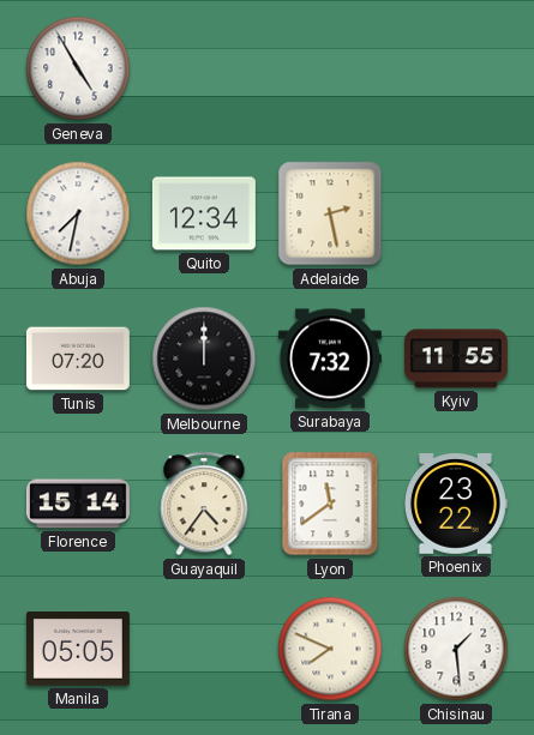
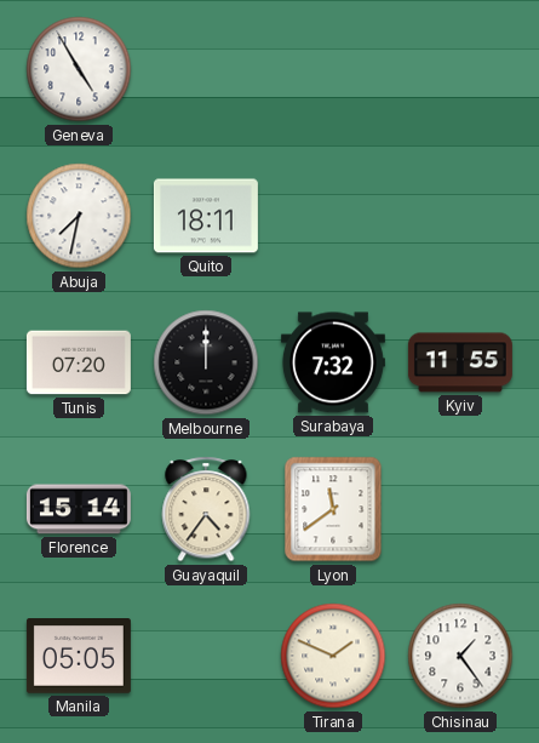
Quito: 12:34 -> 18:11 (206, 216)
Adelaide: 2:28 -> none (330, 213)
Phoenix: 23:22 -> none (455, 505)
Tirana: 7:49 -> 1:49 (333, 656)
Chisinau: 1:29 -> 1:24 (460, 656)
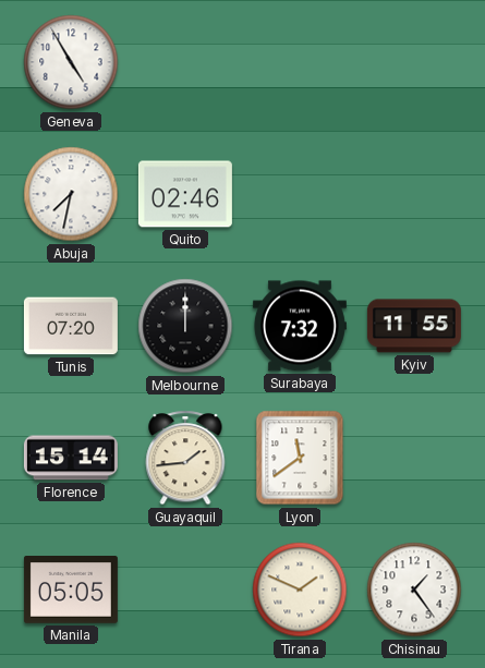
Quito: 18:11 -> 02:46 (185, 194)
Guayaquil: 4:36 -> 1:44 (185, 458)
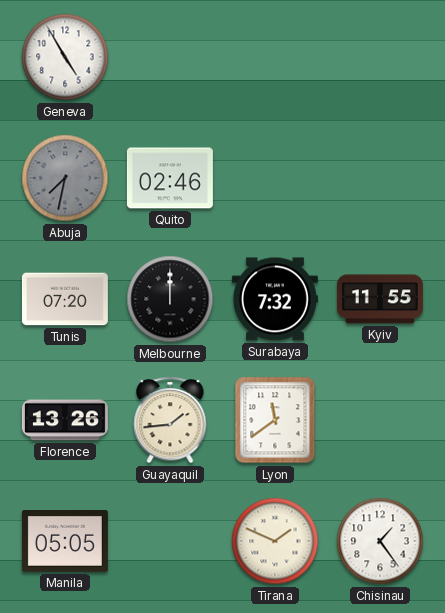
Abuja dial: white -> grey (65, 178)
Florence: 15:14 -> 13:26 (65, 420)
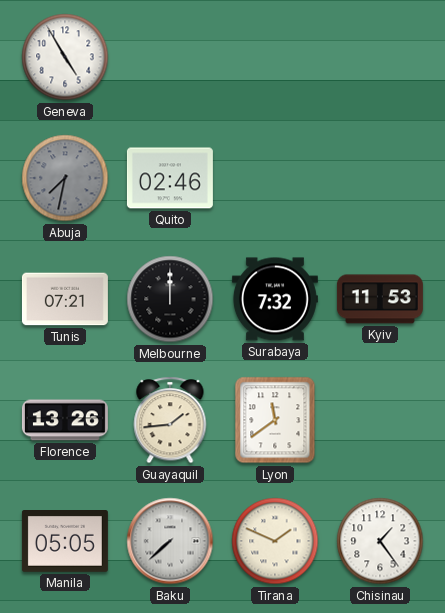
Tunis: 07:20 -> 07:21 (65, 299)
Kyiv: 11:55 -> 11:53 (380, 299)
Baku: none -> 7:38 (170, 541)
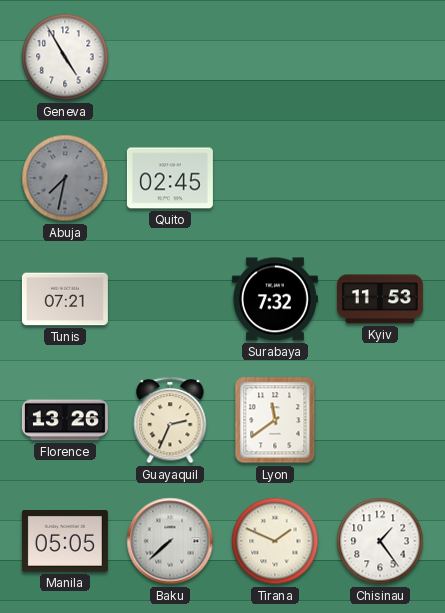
Quito: 02:46 -> 02:45 (170, 178)
Melbourne: 12:00 -> none (170, 299)
Guayaquil: 1:44 -> 2:34 (170, 420)
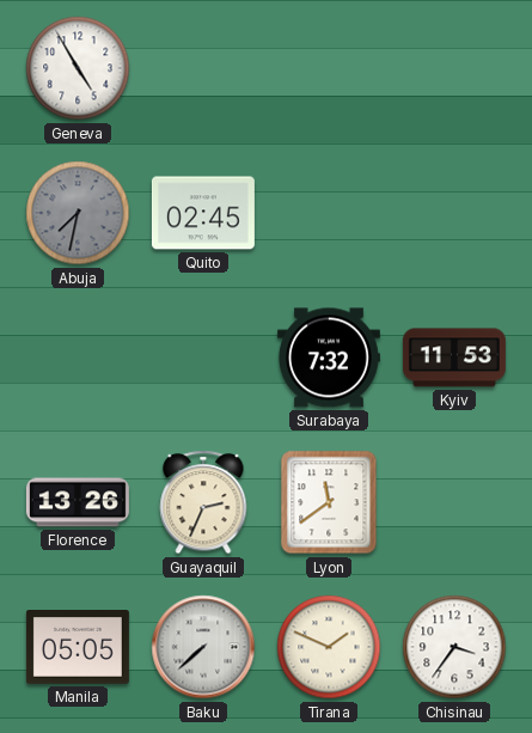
Tunis: 07:21 -> none (65, 299)
Chisinau: 1:24 -> 3:36 (454, 647)
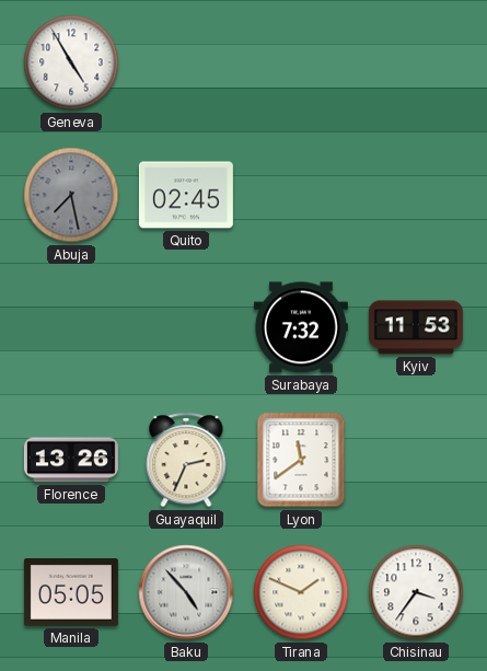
Abuja: 7:32 -> 7:28 (71, 195)
Baku: 7:38 -> 4:53 (186, 592)
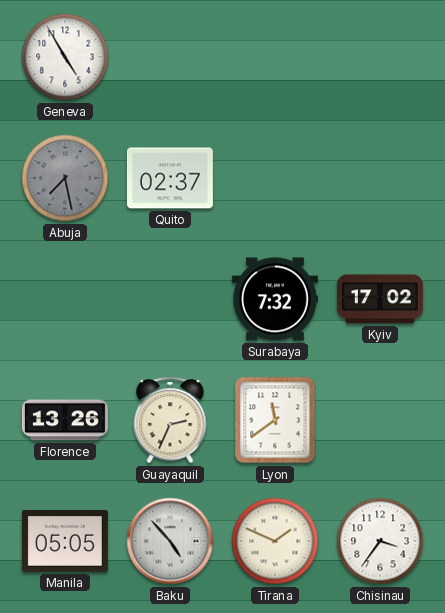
Quito: 02:45 -> 02:37 (170, 178)
Kyiv: 11:53 -> 17:02 (380, 299)
